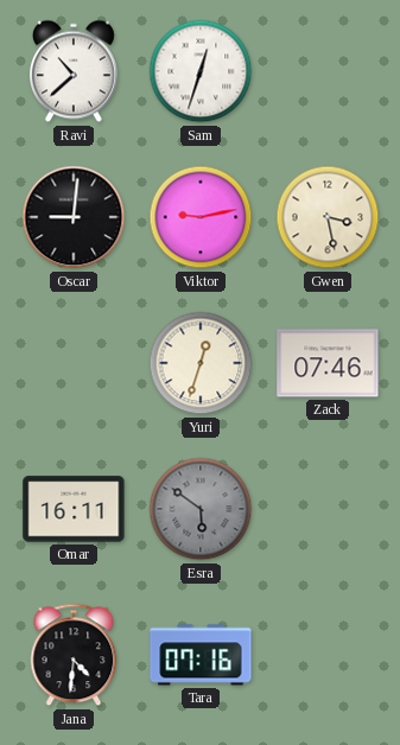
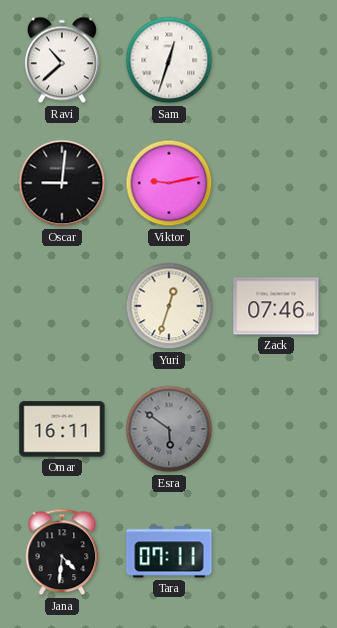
Gwen: 3:28 -> none (328, 217)
Tara: 07:16 -> 07:11 (169, 552)
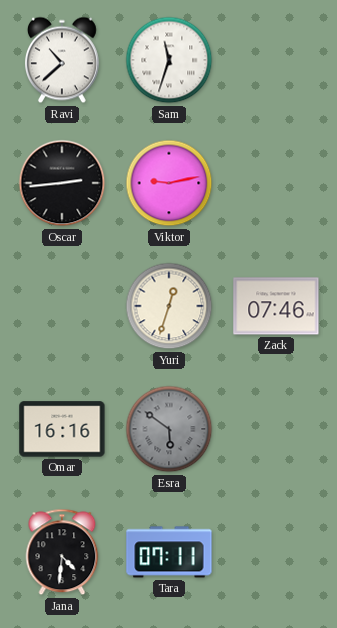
Sam: 12:33 -> 11:33 (169, 60)
Oscar: 9:01 -> 2:44 (62, 183)
Omar: 16:11 -> 16:16 (62, 429)
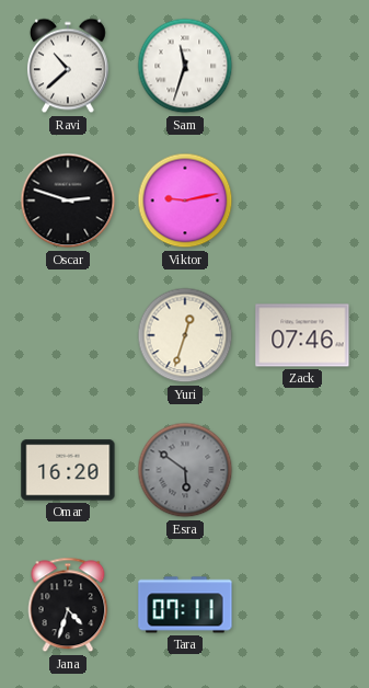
Oscar: 2:44 -> 2:48 (68, 200)
Omar: 16:16 -> 16:20 (68, 470)
Jana: 4:31 -> 4:33 (68, 605)
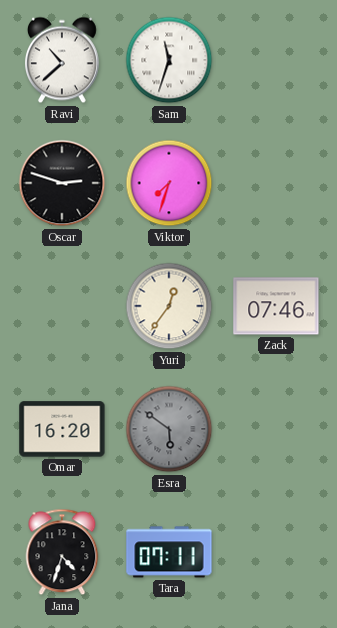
Viktor: 9:13 -> 7:33 (169, 183)
Yuri: 12:33 -> 12:36 (169, 306)
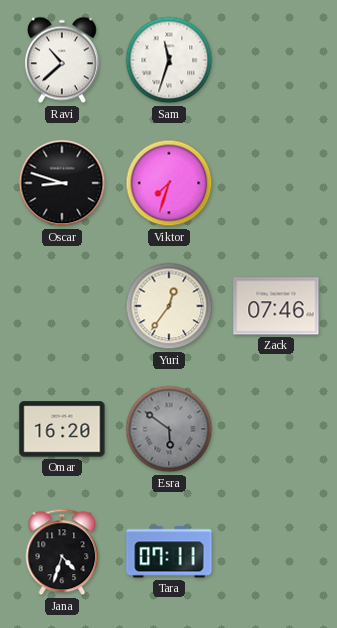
Oscar: 2:48 -> 8:48 (62, 183)
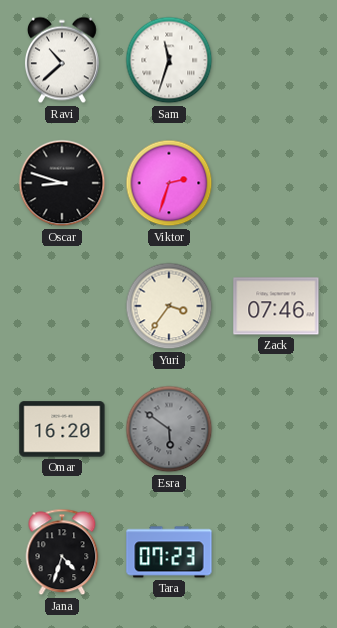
Viktor: 7:33 -> 2:33 (169, 183)
Yuri: 12:36 -> 3:36 (169, 306)
Tara: 07:11 -> 07:23 (169, 552)
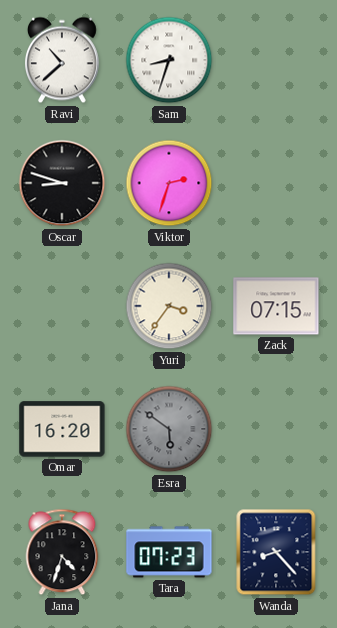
Sam: 11:33 -> 8:33 (169, 60)
Zack: 07:46 -> 07:15 (276, 306)
Wanda: none -> 8:23 (276, 552)
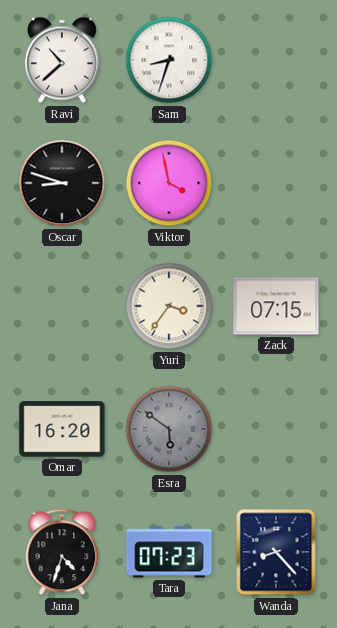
Viktor: 2:33 -> 3:58 (169, 183)
